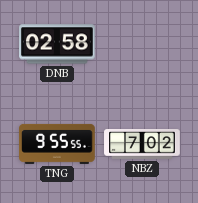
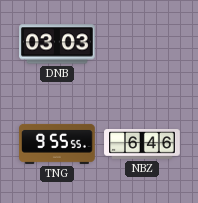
DNB: 02:58 -> 03:03 (58, 44)
NBZ: 7:02 -> 6:46 (142, 145)
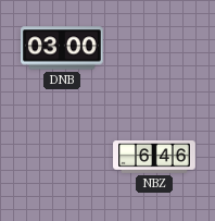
DNB: 03:03 -> 03:00 (63, 48)
TNG: 9:55 -> none (58, 144)
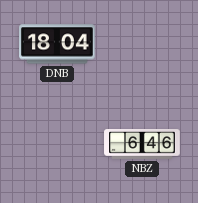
DNB: 03:00 -> 18:04 (58, 44)
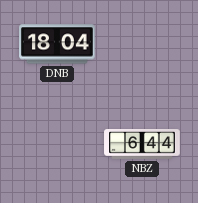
NBZ: 6:46 -> 6:44 (142, 145)
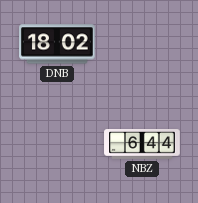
DNB: 18:04 -> 18:02 (58, 44)
